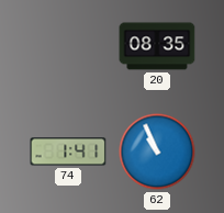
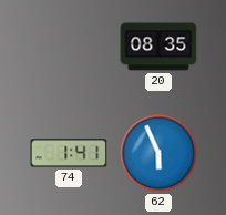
62: 10:56 -> 5:56 (158, 153)
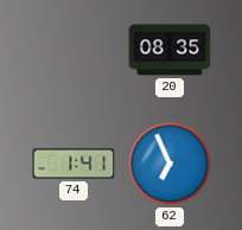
62: 5:56 -> 6:56 (170, 164)
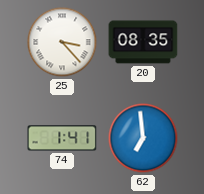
25: none -> 3:23 (62, 42)
62: 6:56 -> 6:59 (143, 138)
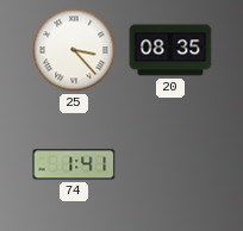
62: 6:59 -> none (143, 138)
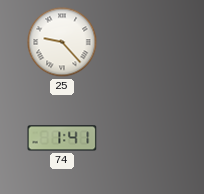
25: 3:23 -> 9:23 (62, 42)
20: 08:35 -> none (170, 50)
